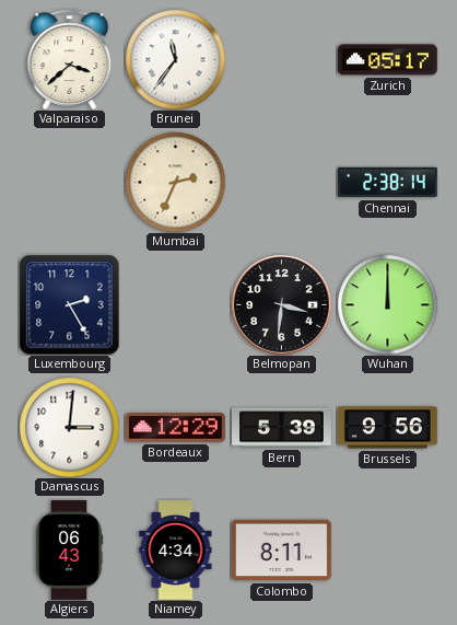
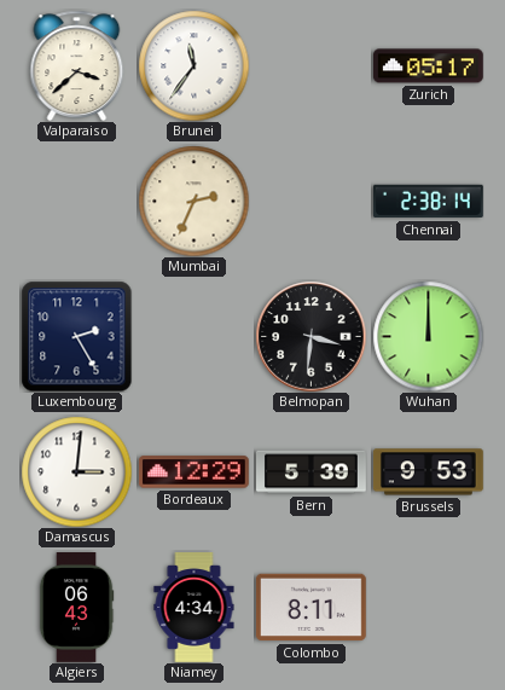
Brussels: 9:56 -> 9:53 (428, 472)
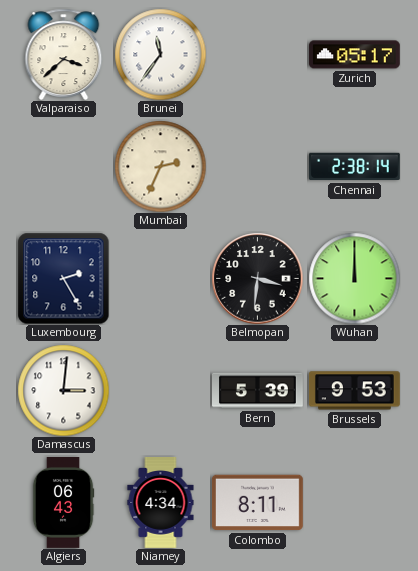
Bordeaux: 12:29 -> none (193, 472)
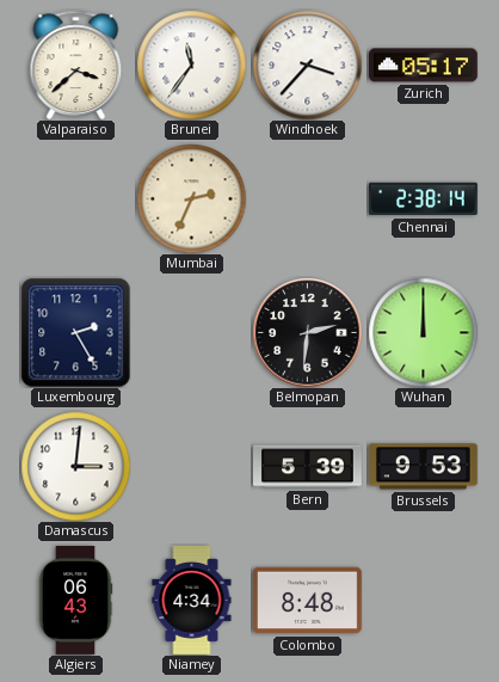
Windhoek: none -> 3:37 (307, 64)
Belmopan: 3:31 -> 2:31 (307, 332)
Colombo: 8:11 -> 8:48 (307, 601)
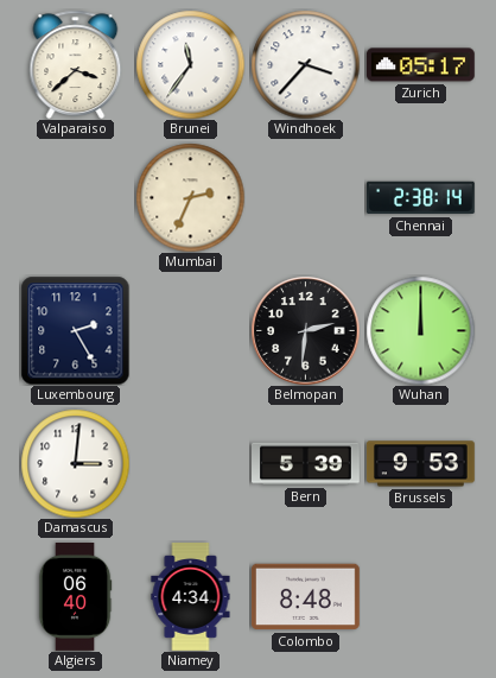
Algiers: 06:43 -> 06:40 (75, 597)
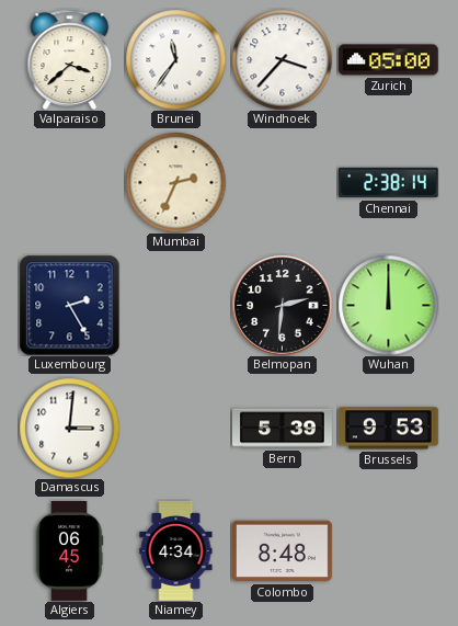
Zurich: 05:17 -> 05:00 (388, 60)
Algiers: 06:40 -> 06:45 (69, 551)
